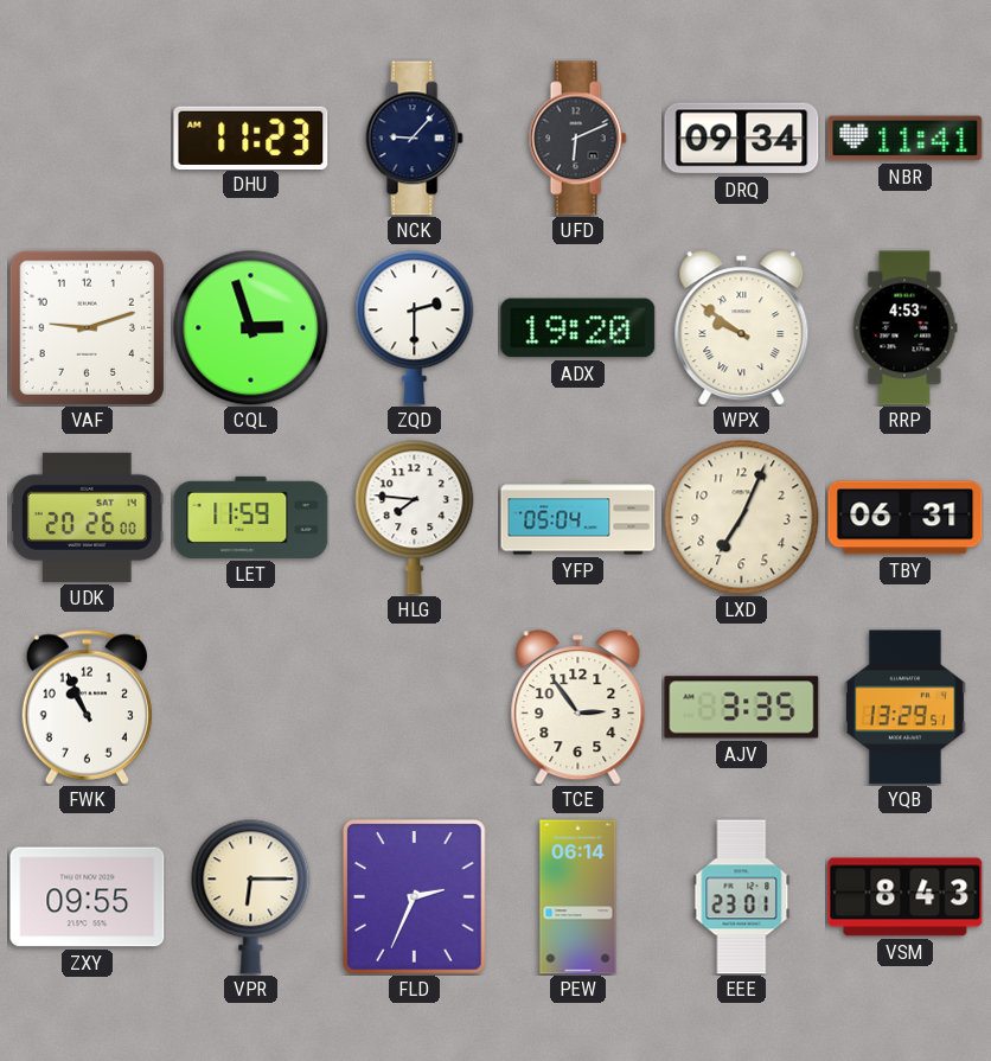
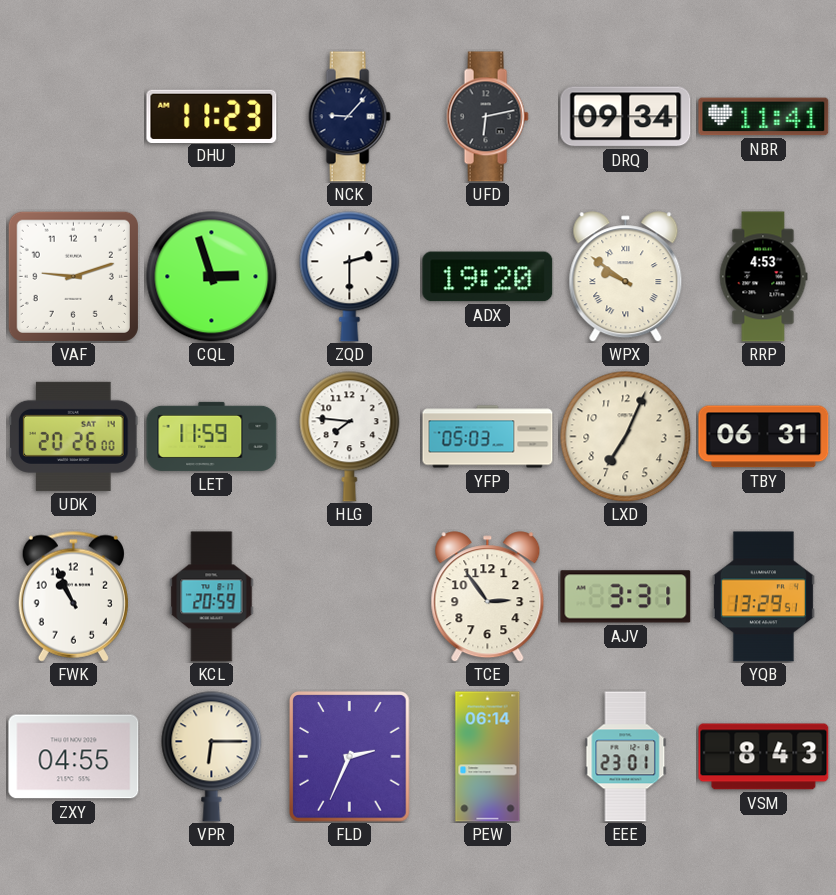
UFD: 6:11 -> 6:13 (487, 117)
YFP: 05:04 -> 05:03 (488, 437)
KCL: none -> 20:59 (212, 597)
AJV: 3:35 -> 3:31 (626, 597)
ZXY: 09:55 -> 04:55 (74, 757)
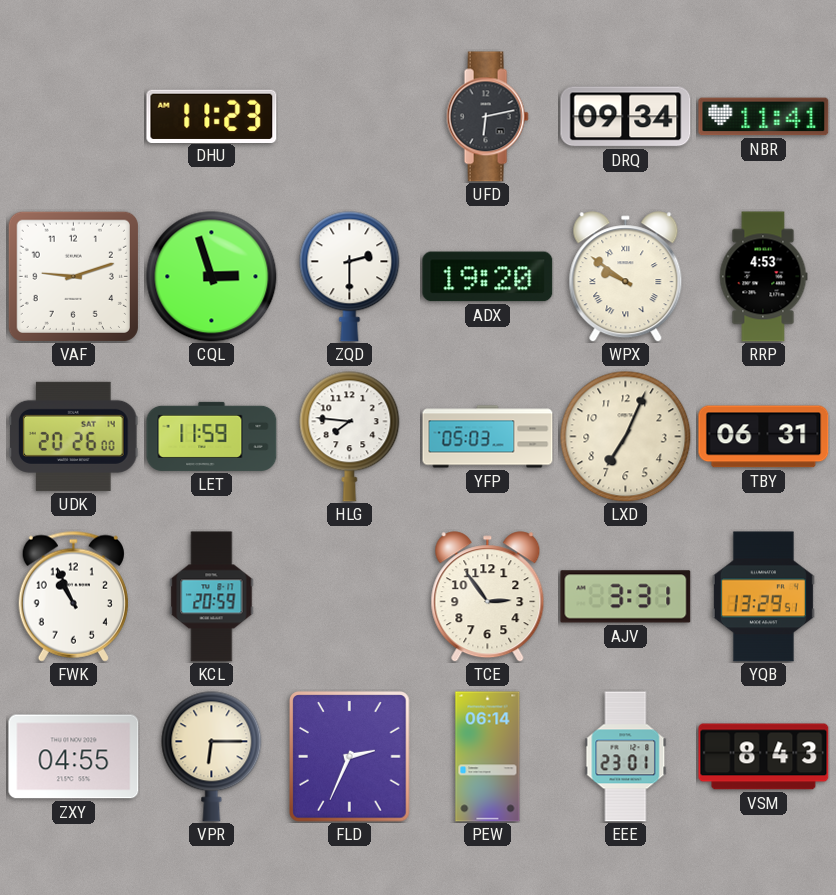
NCK: 9:07 -> none (349, 117)
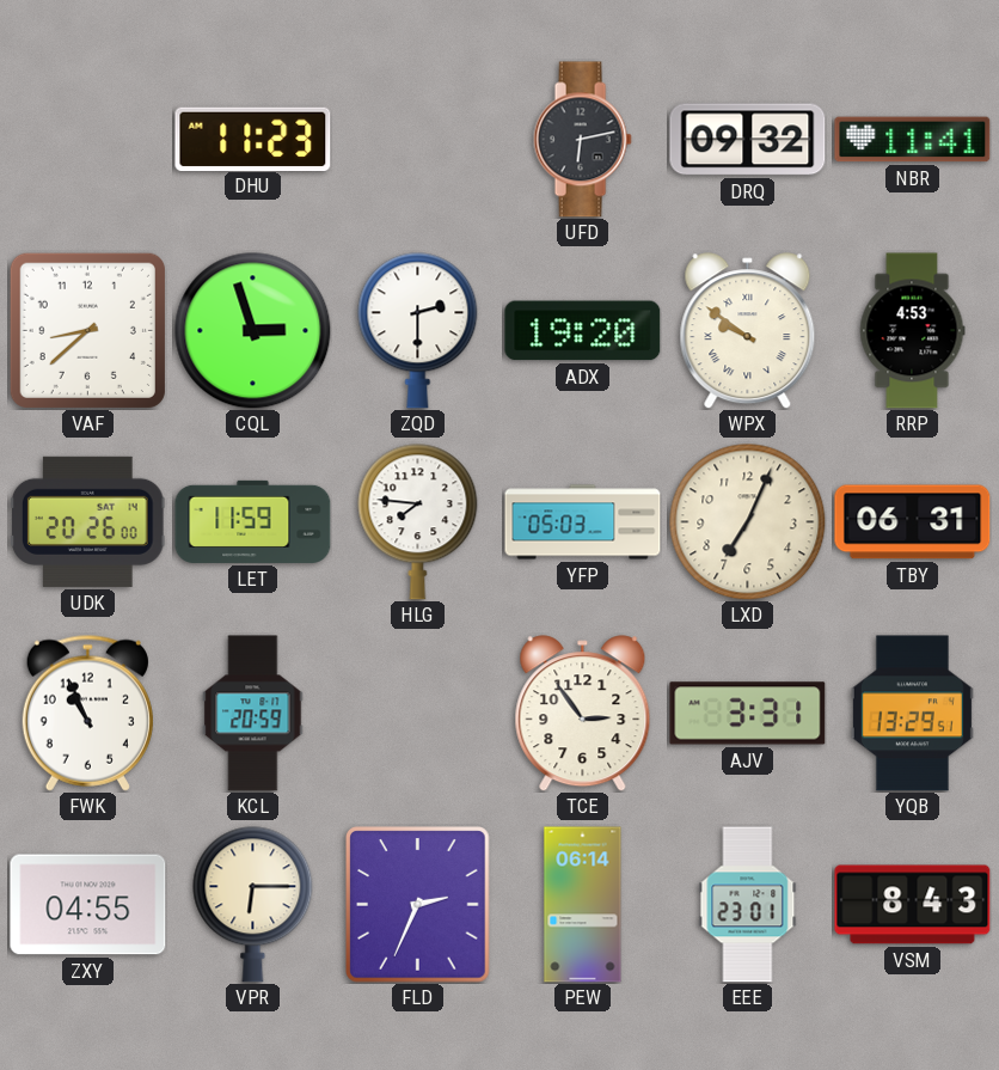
DRQ: 09:34 -> 09:32 (748, 140)
VAF: 9:12 -> 8:38 (87, 330)
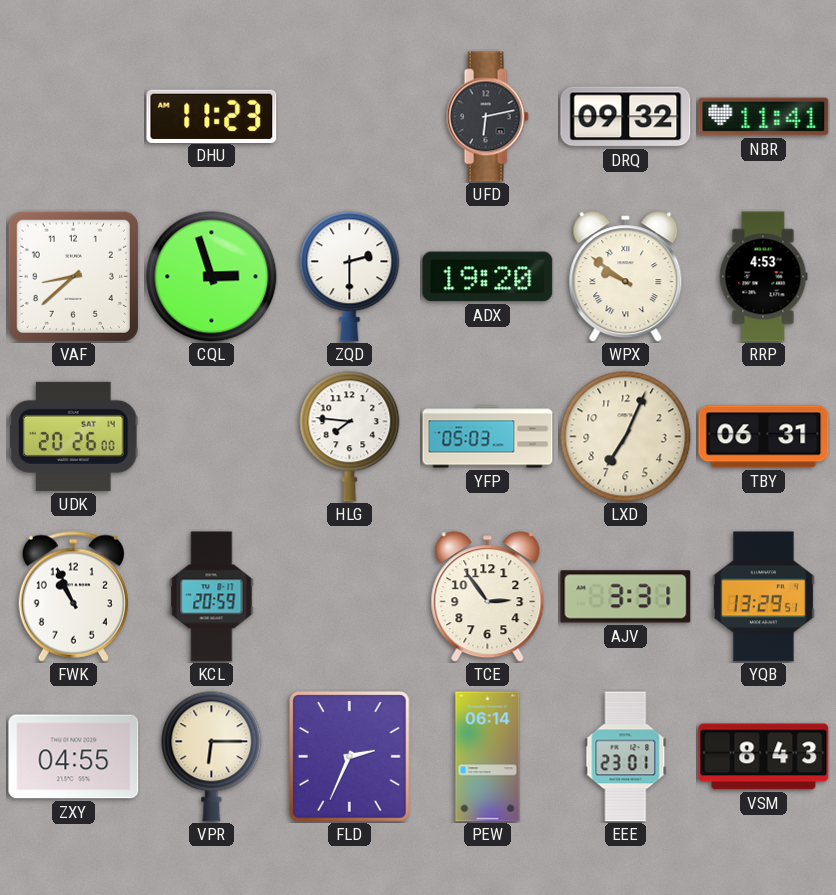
LET: 11:59 -> none (253, 521)
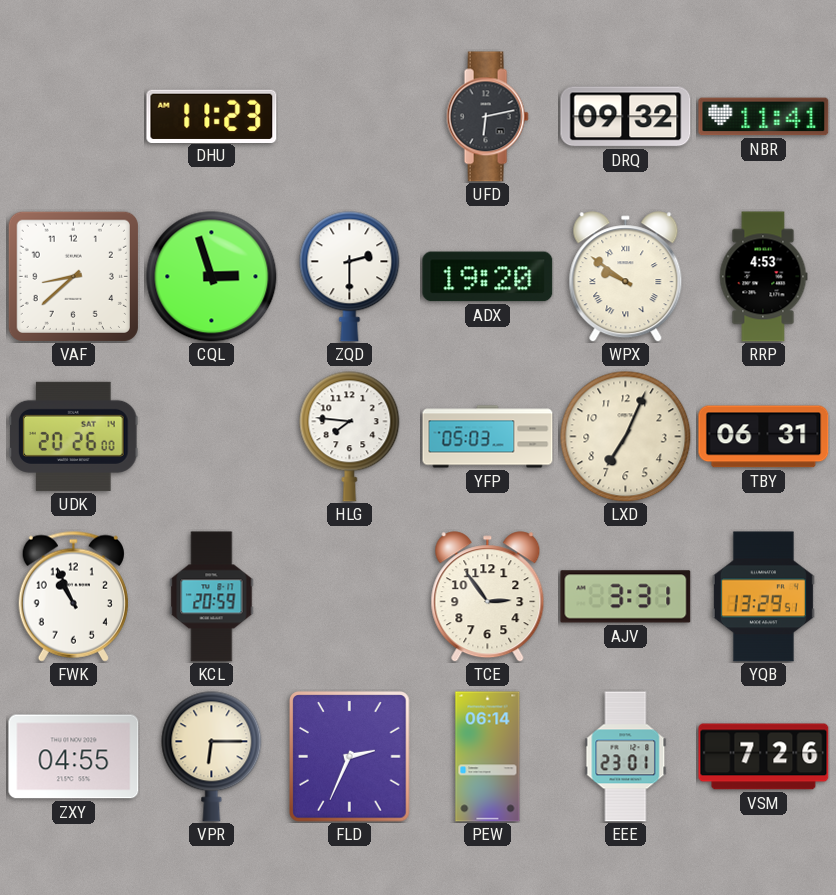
VSM: 8:43 -> 7:26 (764, 757)
